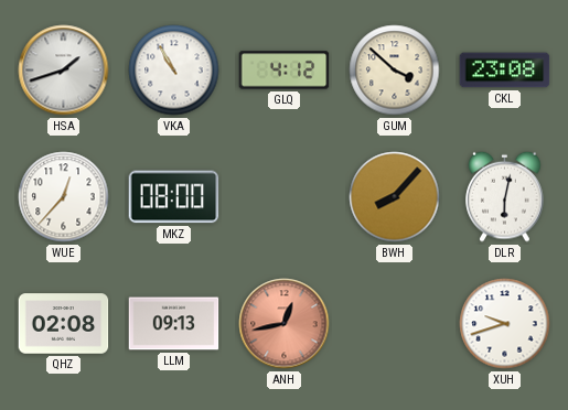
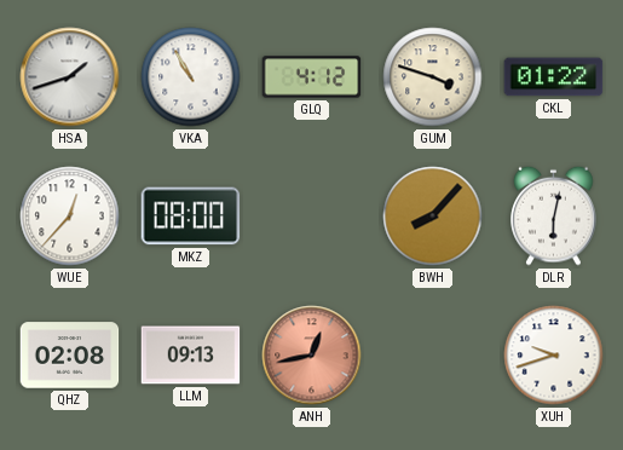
GUM: 3:52 -> 3:48 (433, 77)
CKL: 23:08 -> 01:22 (554, 77)
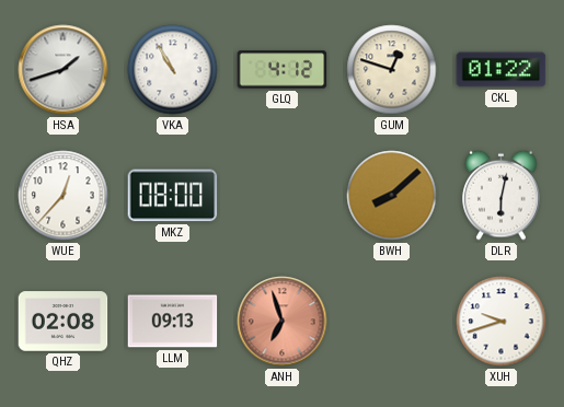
GUM: 3:48 -> 12:48 (392, 70)
BWH: 8:07 -> 8:08 (392, 196)
ANH: 12:43 -> 6:57 (283, 322)
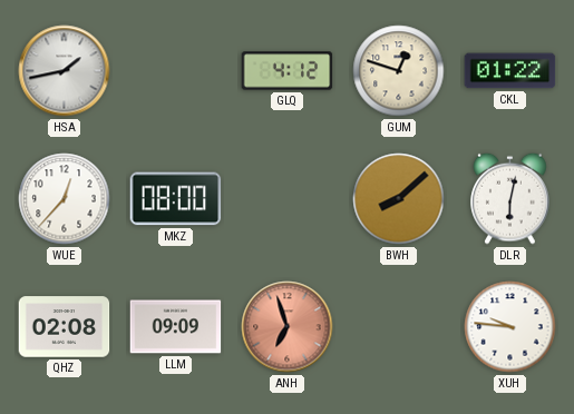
HSA: 1:42 -> 1:43 (65, 71)
VKA: 10:55 -> none (173, 70)
LLM: 09:13 -> 09:09 (176, 327)
XUH: 9:42 -> 9:46 (510, 327)
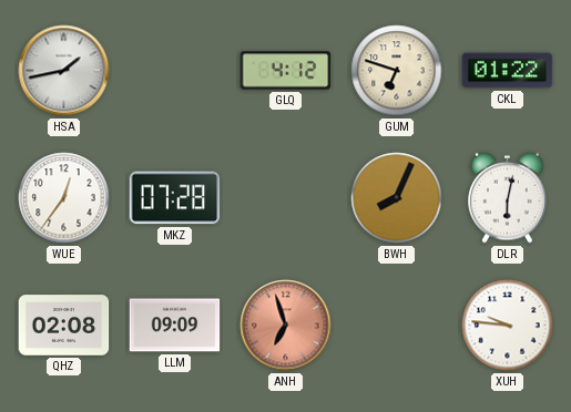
GUM: 12:48 -> 6:48 (397, 71)
WUE: 12:37 -> 12:36 (64, 198)
MKZ: 08:00 -> 07:28 (175, 198)
BWH: 8:08 -> 8:04 (397, 198)
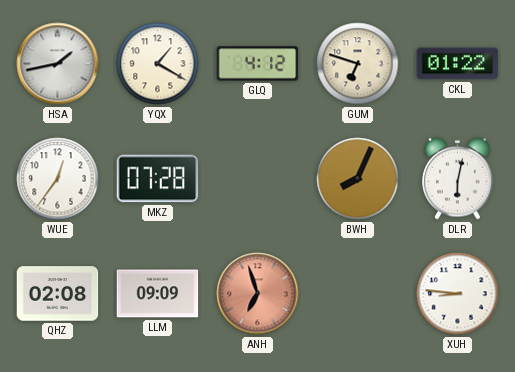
YQX: none -> 1:20 (158, 64)
XUH: 9:46 -> 8:46 (458, 294)
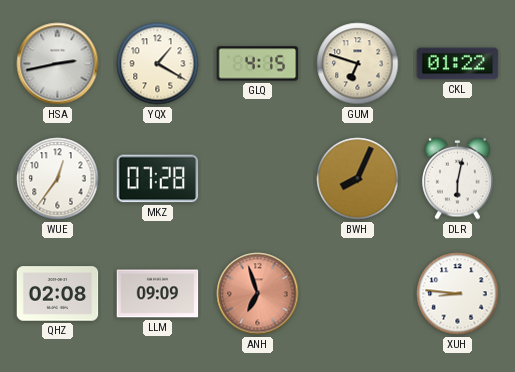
HSA: 1:43 -> 2:43 (58, 64)
GLQ: 4:12 -> 4:15 (258, 64)
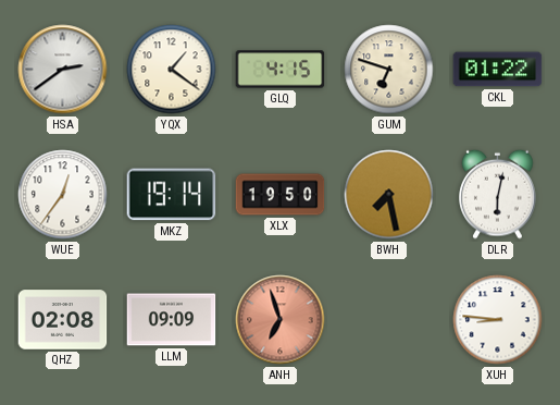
HSA: 2:43 -> 2:39 (63, 70)
YQX: 1:20 -> 1:21 (172, 70)
MKZ: 07:28 -> 19:14 (172, 195)
XLX: none -> 19:50 (281, 195)
BWH: 8:04 -> 7:28 (389, 195)
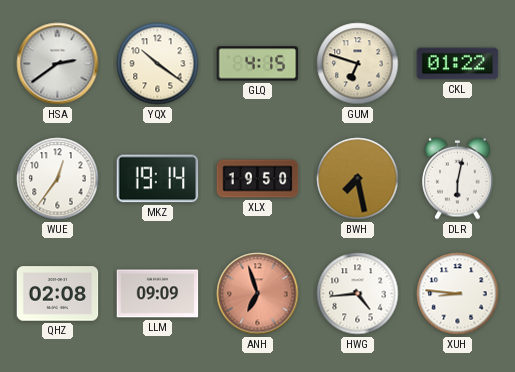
YQX: 1:21 -> 10:21 (158, 64)
HWG: none -> 4:44 (358, 294)
